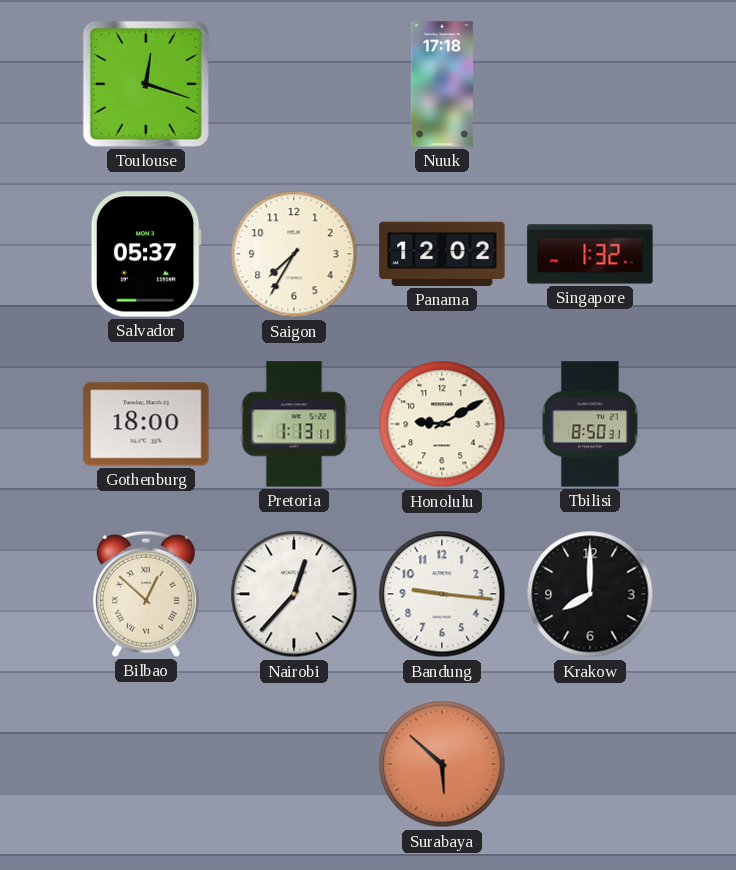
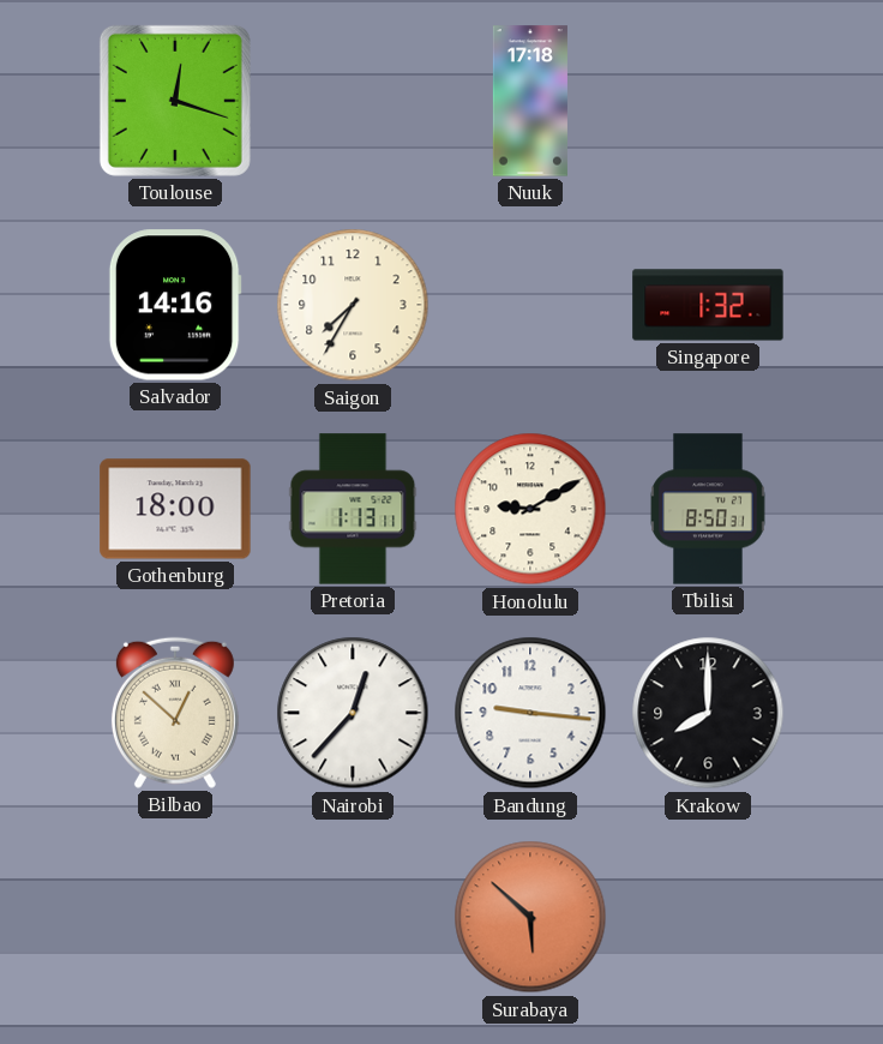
Salvador: 05:37 -> 14:16 (175, 305)
Panama: 12:02 -> none (442, 254)
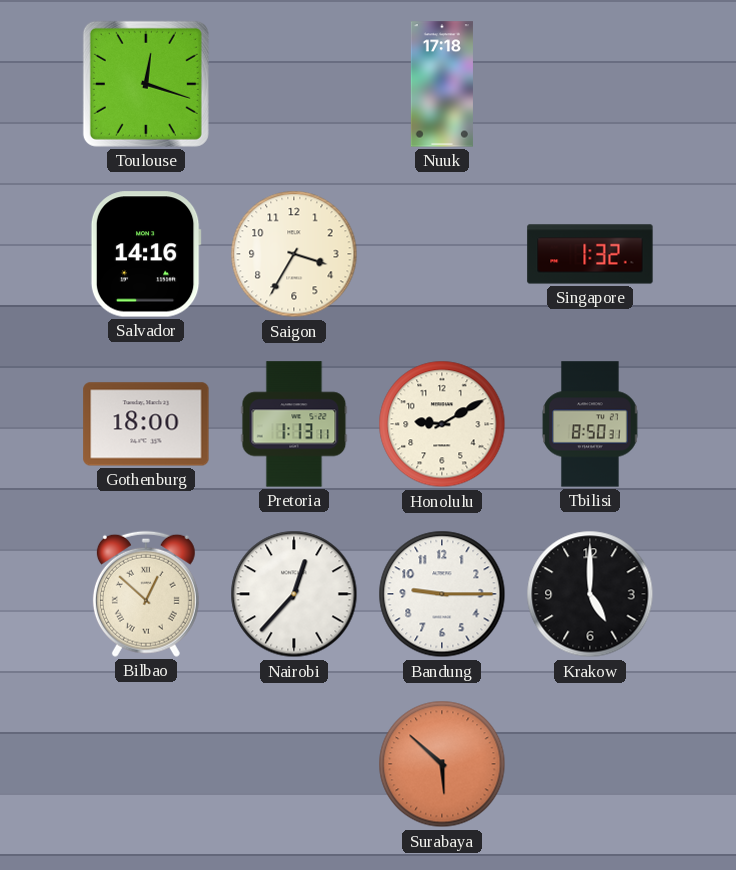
Saigon: 7:35 -> 3:35 (294, 254)
Bandung: 9:16 -> 9:15 (442, 594)
Krakow: 8:00 -> 5:00 (590, 594)
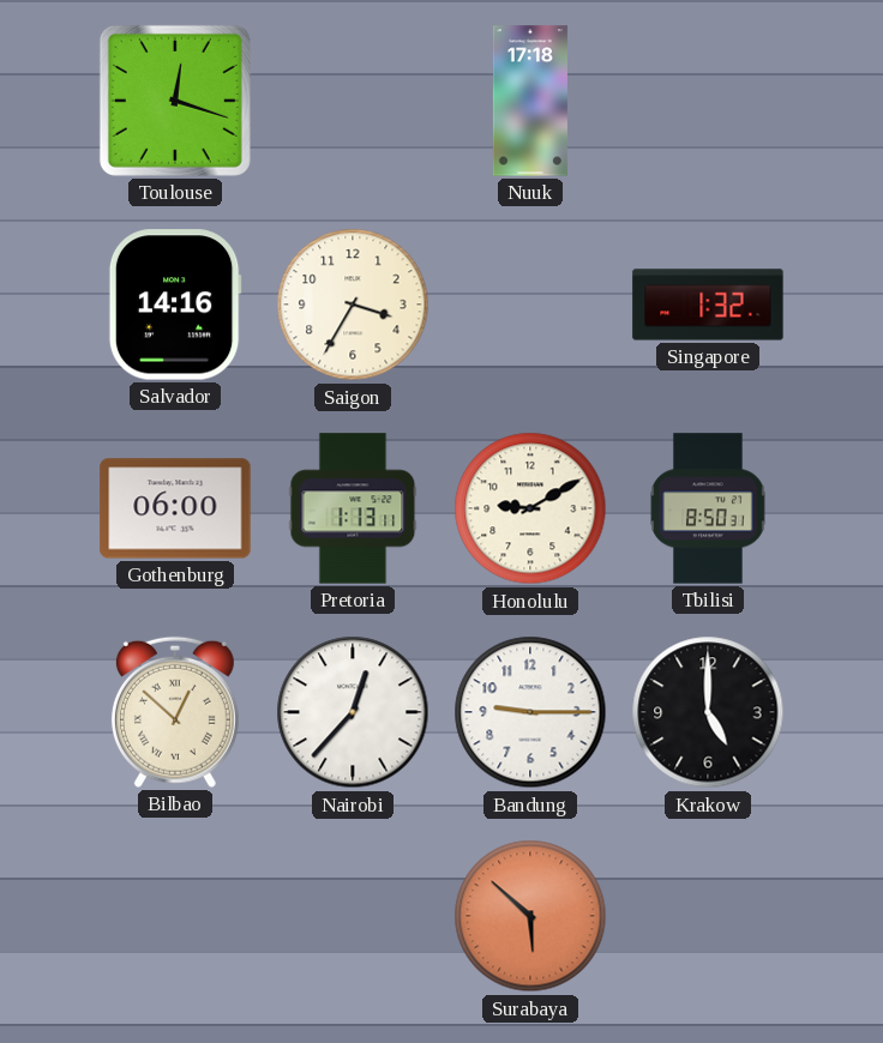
Gothenburg: 18:00 -> 06:00 (175, 508)
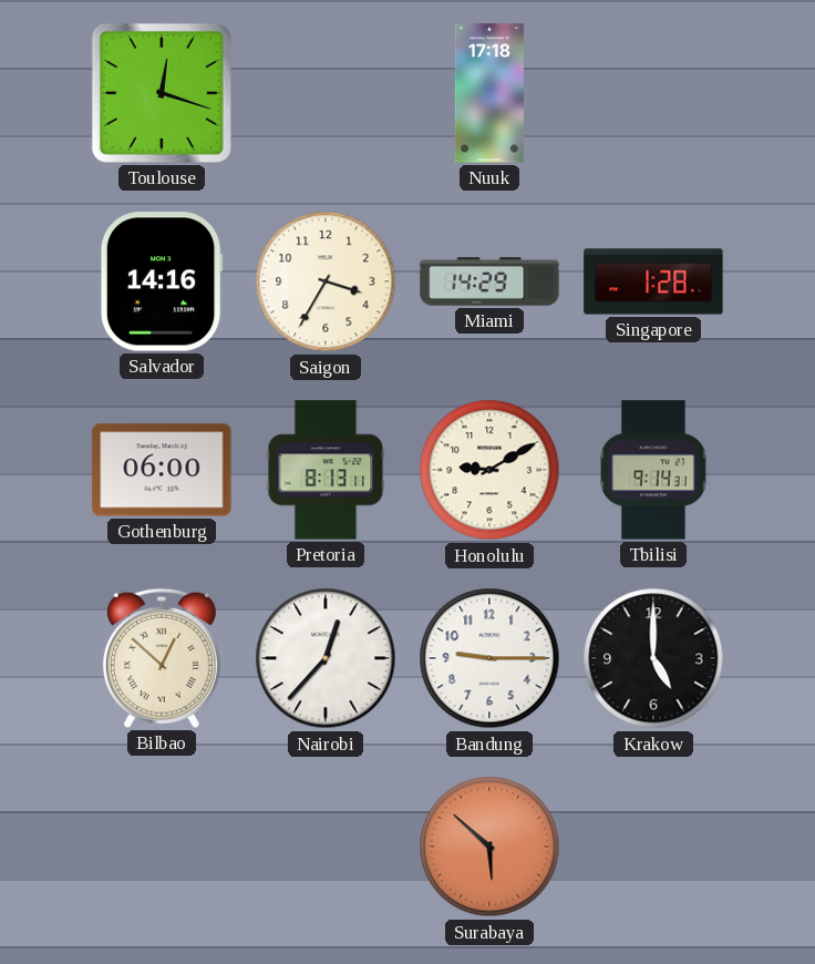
Miami: none -> 14:29 (489, 281)
Singapore: 1:32 -> 1:28 (653, 281)
Pretoria: 1:13 -> 8:13 (326, 470)
Tbilisi: 8:50 -> 9:14 (653, 470)
